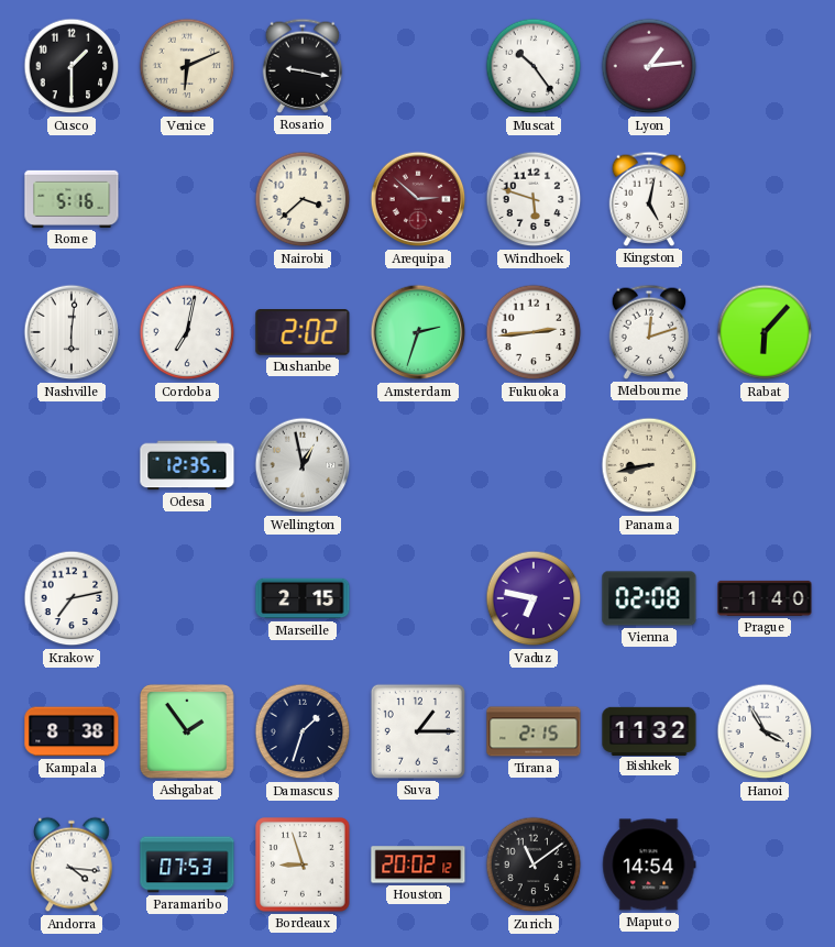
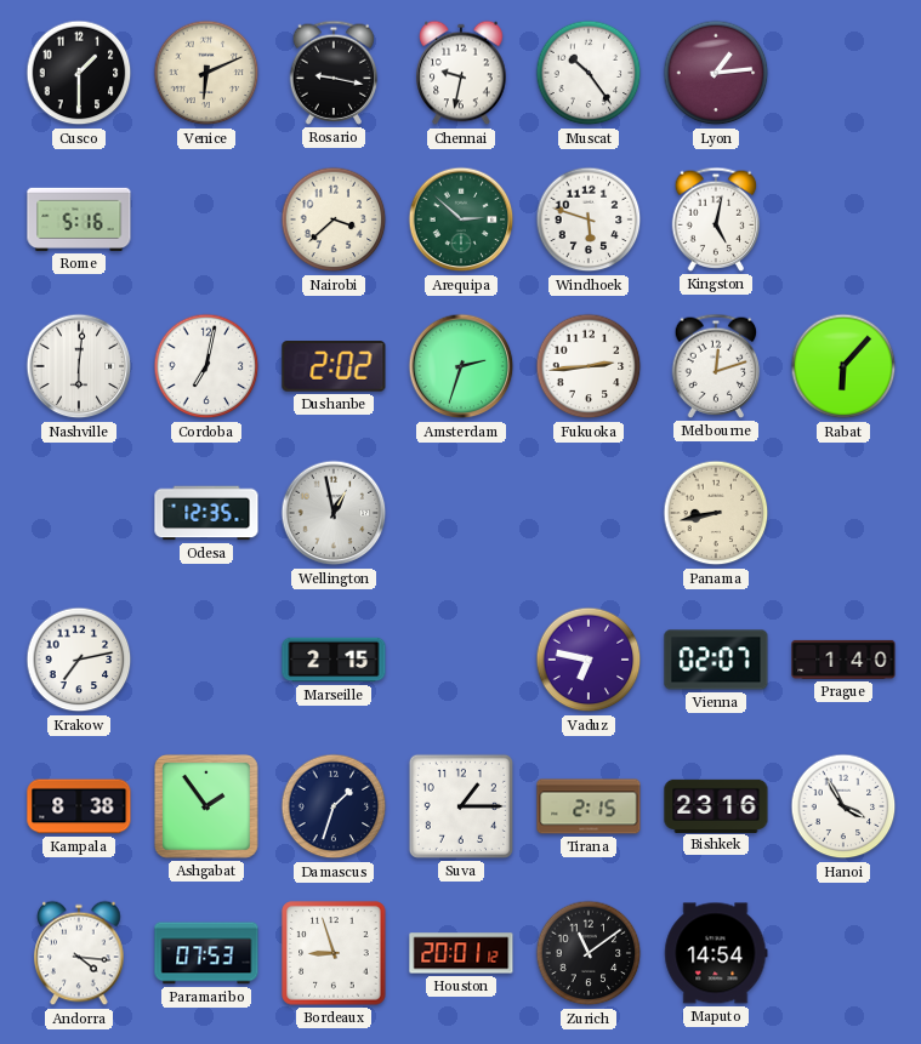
Chennai: none -> 9:32 (461, 73)
Arequipa dial: burgundy -> green (461, 219)
Vienna: 02:08 -> 02:07 (716, 660)
Bishkek: 11:32 -> 23:16 (716, 805)
Houston: 20:02 -> 20:01 (461, 953)
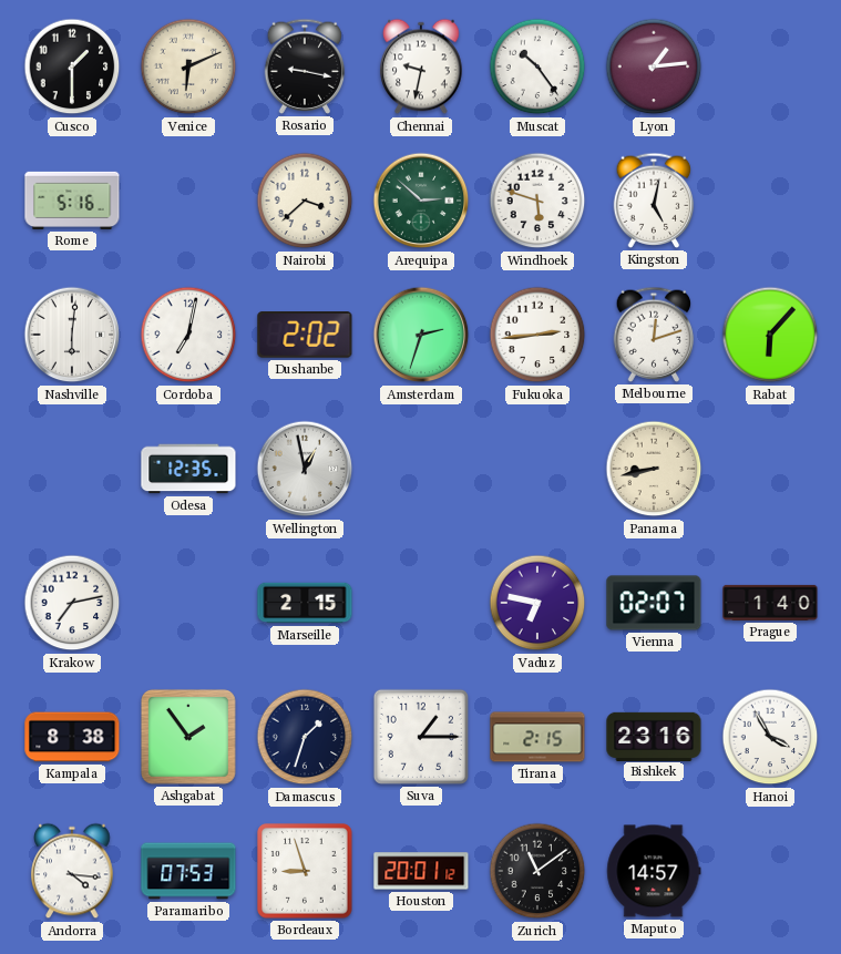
Maputo: 14:54 -> 14:57 (654, 871)
